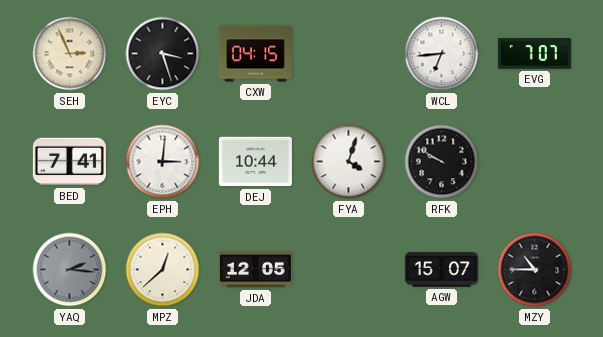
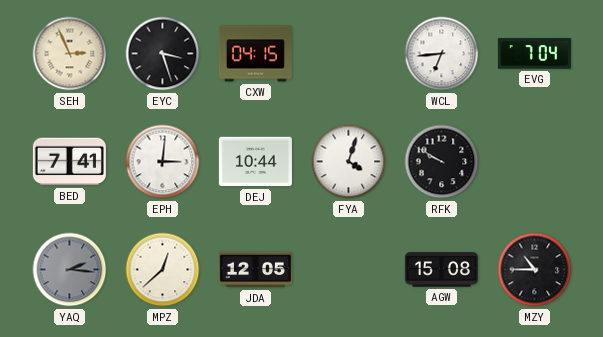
EVG: 7:07 -> 7:04 (534, 54)
AGW: 15:07 -> 15:08 (441, 270)
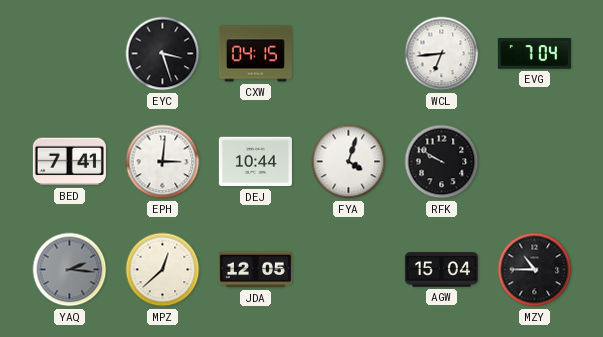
SEH: 2:56 -> none (70, 54)
AGW: 15:08 -> 15:04 (441, 270)
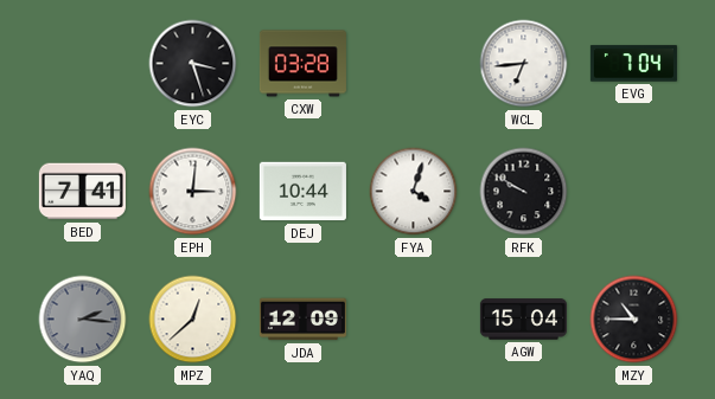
CXW: 04:15 -> 03:28 (302, 64)
JDA: 12:05 -> 12:09 (302, 320)
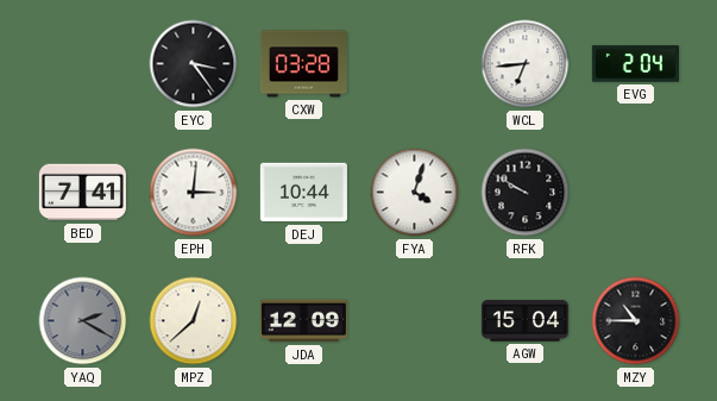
EYC: 3:27 -> 3:24 (194, 64)
EVG: 7:04 -> 2:04 (635, 64)
YAQ: 2:16 -> 2:20 (83, 321)
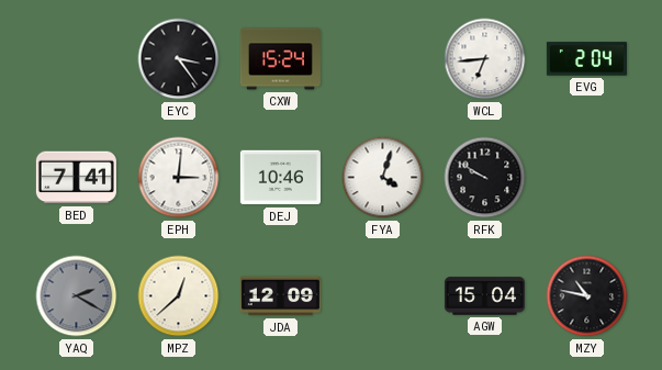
CXW: 03:28 -> 15:24 (280, 59)
DEJ: 10:44 -> 10:46 (280, 178)
MZY: 10:45 -> 10:47 (587, 296)
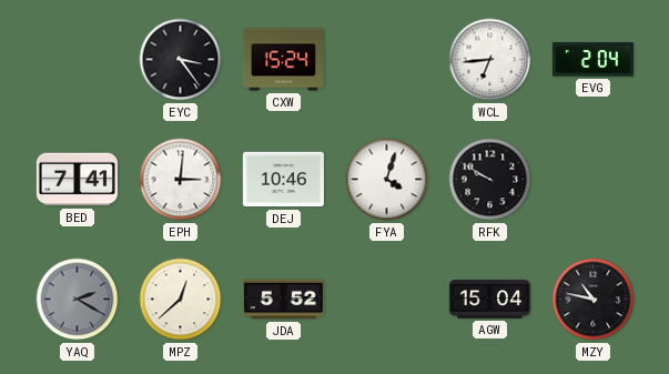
JDA: 12:09 -> 5:52 (283, 300)
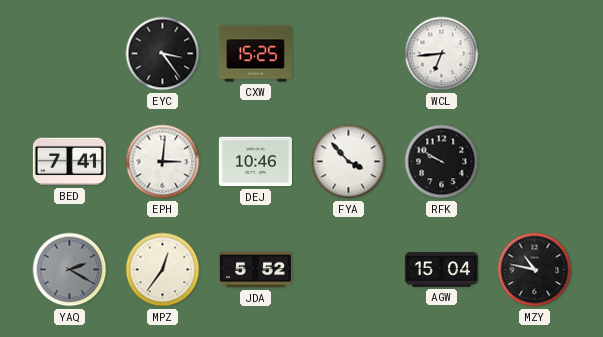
CXW: 15:24 -> 15:25 (255, 54)
EVG: 2:04 -> none (592, 60)
FYA: 4:03 -> 3:53 (349, 162)
MPZ: 12:38 -> 12:36 (163, 270)
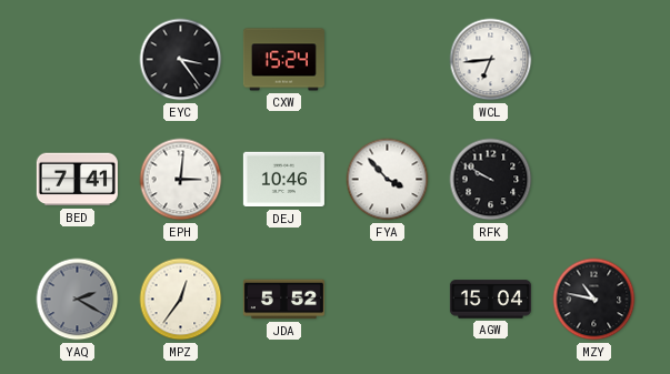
CXW: 15:25 -> 15:24 (283, 60)
